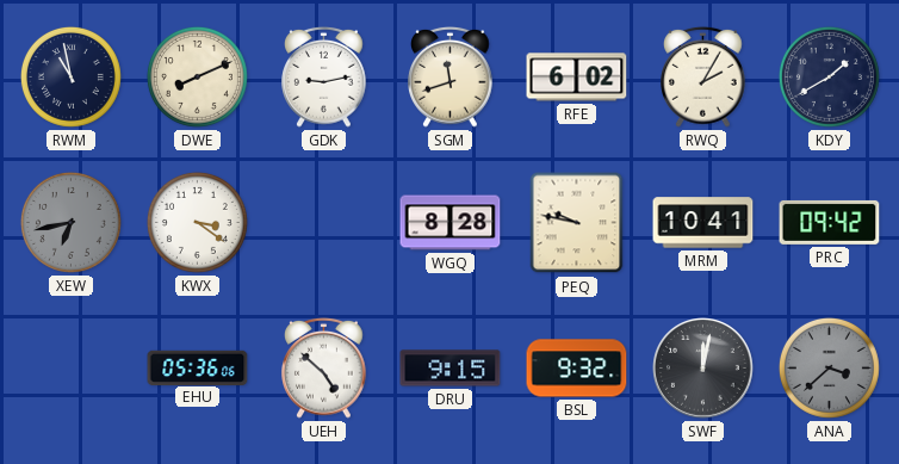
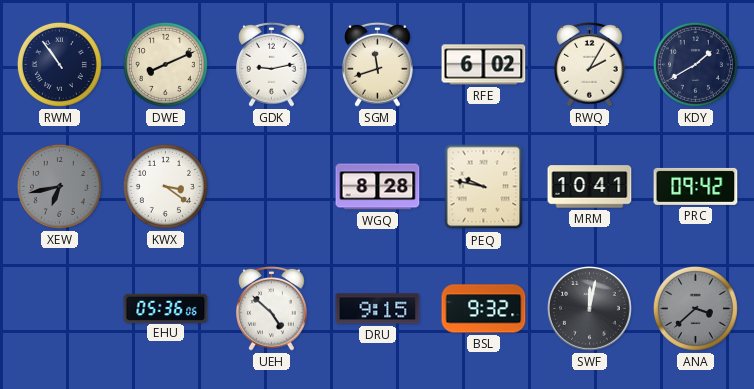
RWM: 10:58 -> 10:54 (59, 64)
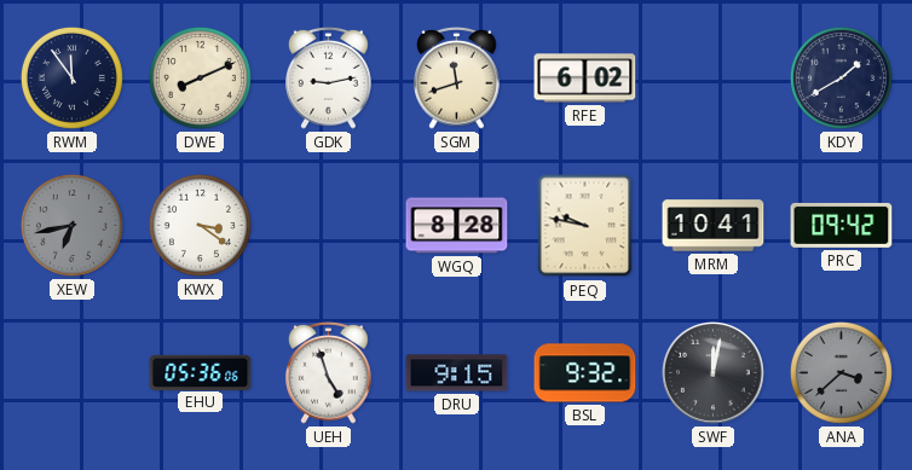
RWM: 10:54 -> 11:54 (71, 77)
RWQ: 2:05 -> none (590, 64)
UEH: 4:52 -> 4:57 (329, 372)
